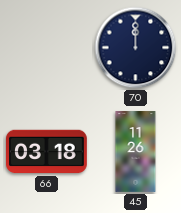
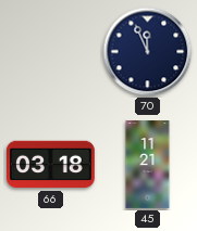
70: 12:00 -> 11:56 (148, 52)
45: 11:26 -> 11:21 (148, 165)
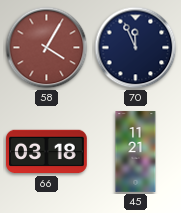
58: none -> 4:05 (47, 48)
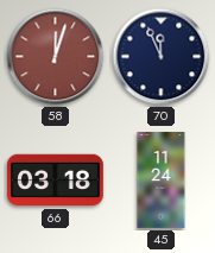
58: 4:05 -> 12:03 (56, 57)
45: 11:21 -> 11:24 (162, 181)
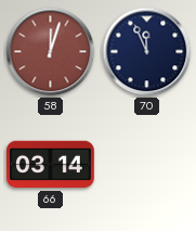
66: 03:18 -> 03:14 (51, 165)
45: 11:24 -> none (162, 181)
